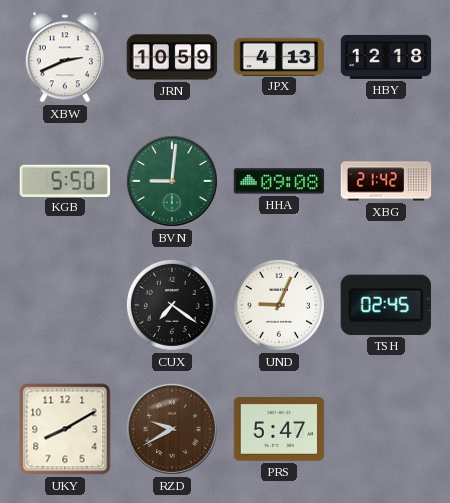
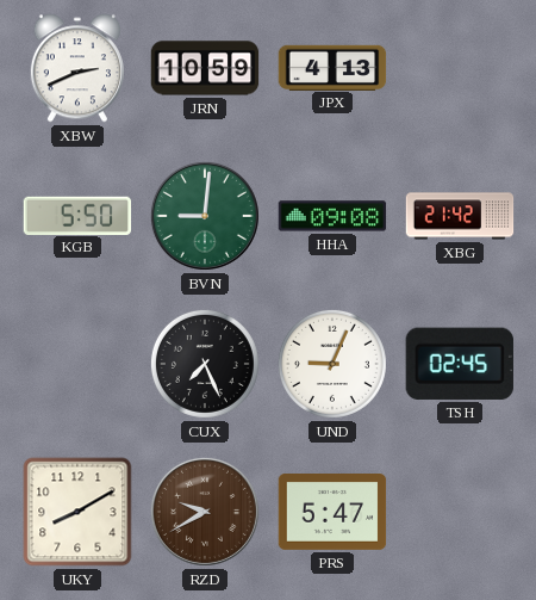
HBY: 12:18 -> none (386, 57)
CUX: 7:21 -> 7:26 (205, 364)
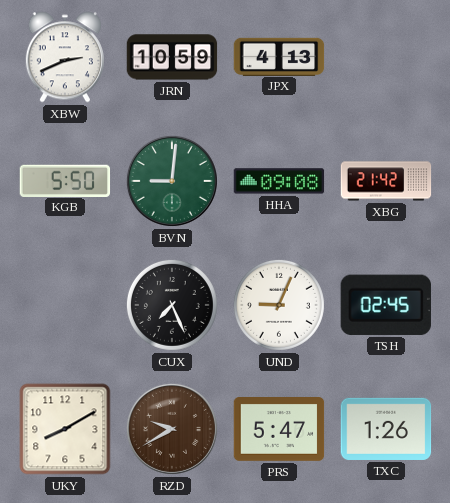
TXC: none -> 1:26 (386, 429)
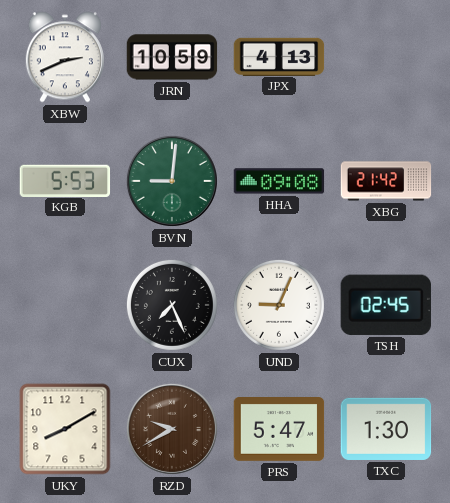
KGB: 5:50 -> 5:53 (65, 180)
TXC: 1:26 -> 1:30 (386, 429)
